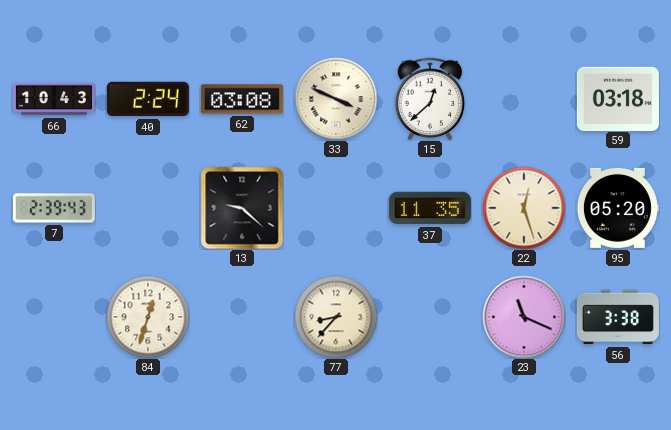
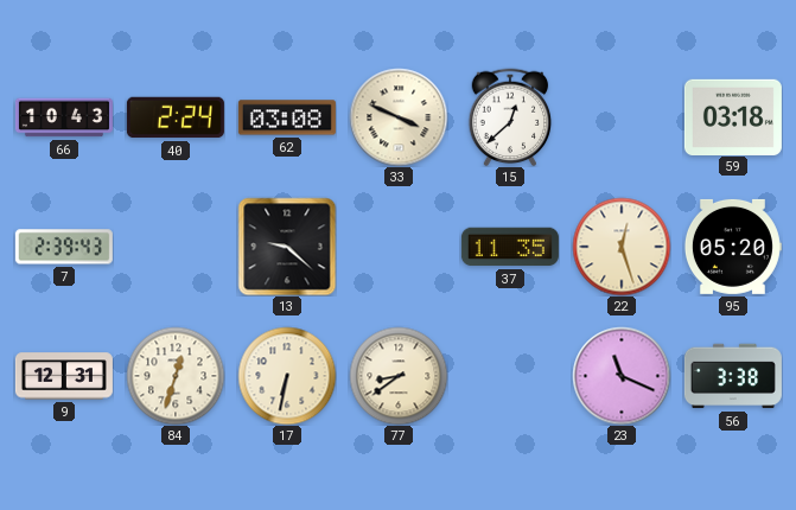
9: none -> 12:31 (64, 376)
17: none -> 6:32 (287, 376)
77: 8:37 -> 8:39 (399, 376)
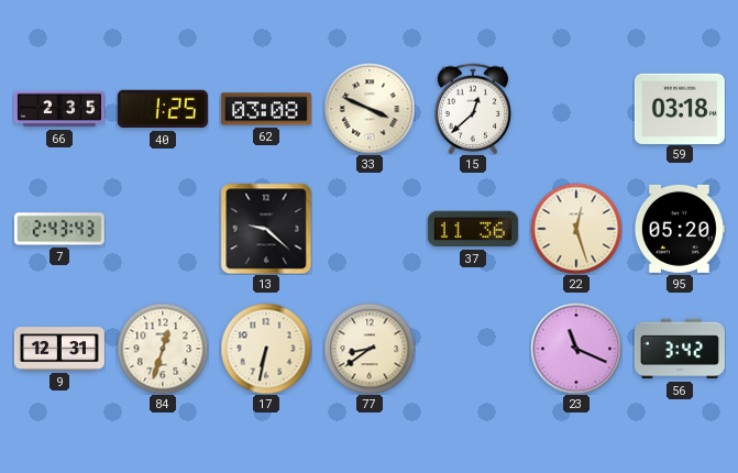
66: 10:43 -> 2:35 (59, 109)
40: 2:24 -> 1:25 (163, 109)
7: 2:39 -> 2:43 (59, 229)
37: 11:35 -> 11:36 (473, 229)
56: 3:38 -> 3:42 (680, 349)
